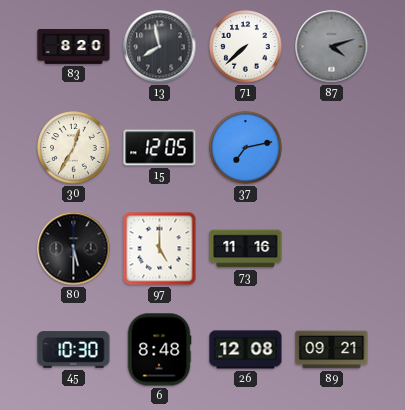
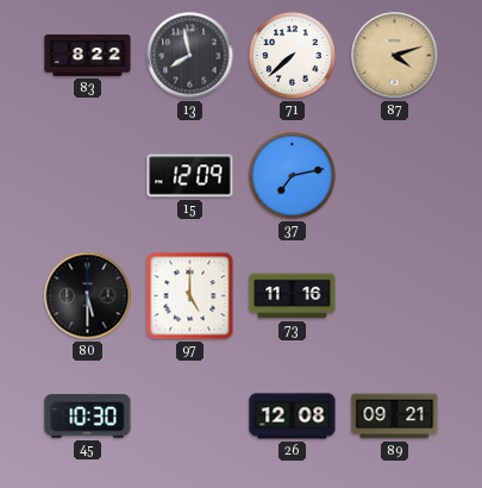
83: 8:20 -> 8:22 (88, 56)
87 dial: grey -> champagne (395, 56)
30: 12:35 -> none (74, 148)
15: 12:05 -> 12:09 (190, 176)
6: 8:48 -> none (159, 350)
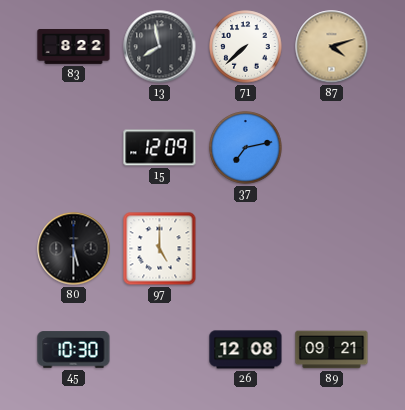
73: 11:16 -> none (293, 296)
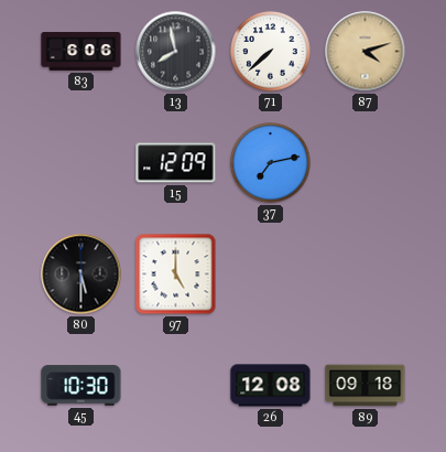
83: 8:22 -> 6:06 (81, 52)
89: 09:21 -> 09:18 (366, 386)
